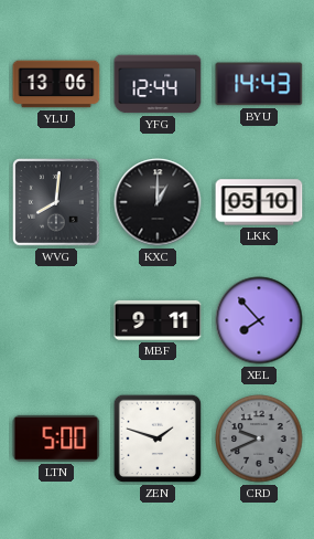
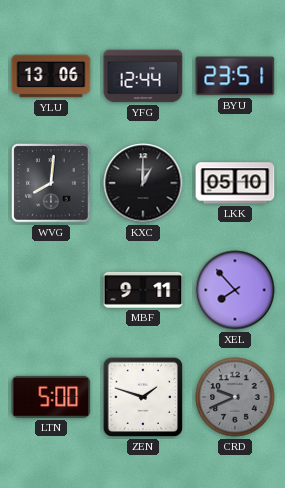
BYU: 14:43 -> 23:51 (235, 76)
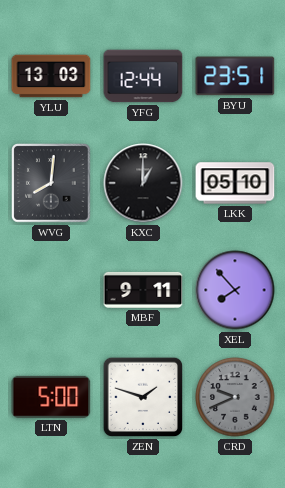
YLU: 13:06 -> 13:03 (51, 76)
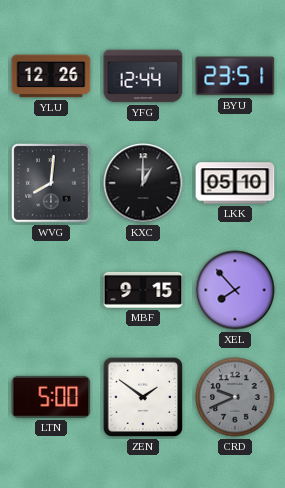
YLU: 13:03 -> 12:26 (51, 76)
MBF: 9:11 -> 9:15 (143, 290)
ZEN: 1:48 -> 1:51 (143, 397)
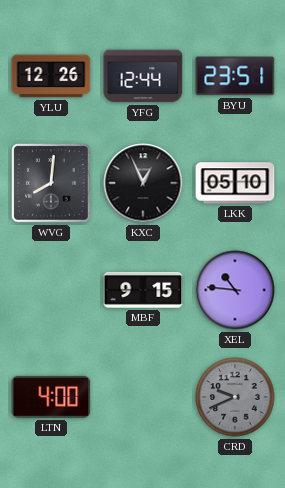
KXC: 1:00 -> 12:56 (143, 183)
XEL: 7:53 -> 10:46 (235, 290)
LTN: 5:00 -> 4:00 (51, 397)
ZEN: 1:51 -> none (143, 397)
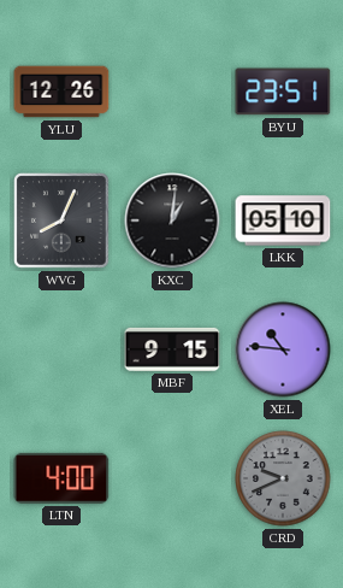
YFG: 12:44 -> none (143, 76)
WVG: 8:01 -> 8:04 (61, 220)
KXC: 12:56 -> 1:01 (172, 220)
